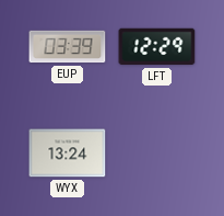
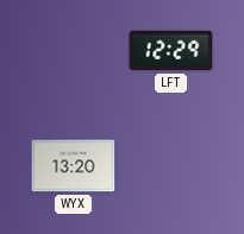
EUP: 03:39 -> none (68, 47)
WYX: 13:24 -> 13:20 (74, 166)
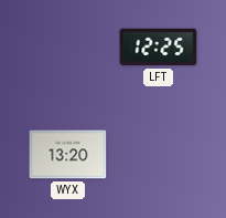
LFT: 12:29 -> 12:25 (159, 48)
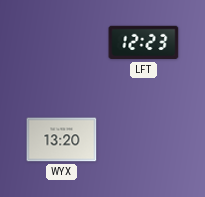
LFT: 12:25 -> 12:23 (144, 43)
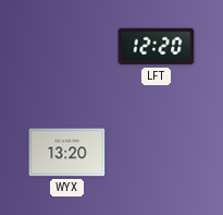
LFT: 12:23 -> 12:20 (157, 47)
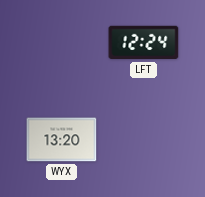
LFT: 12:20 -> 12:24 (144, 43)
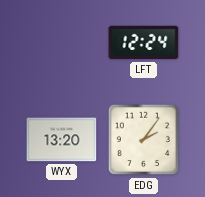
EDG: none -> 2:06 (144, 140)
